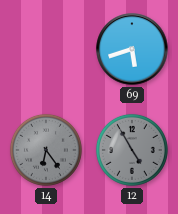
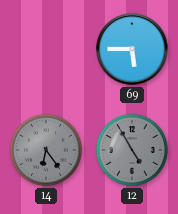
69: 5:42 -> 5:45 (132, 49)
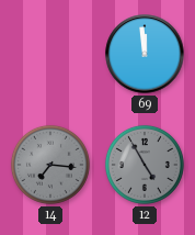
69: 5:45 -> 11:59 (145, 54)
14: 6:24 -> 7:16 (50, 165)
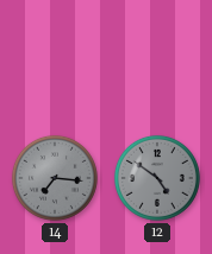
69: 11:59 -> none (145, 54)
12: 4:55 -> 4:51 (157, 178)
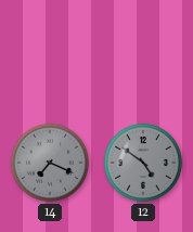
14: 7:16 -> 7:19 (50, 163)
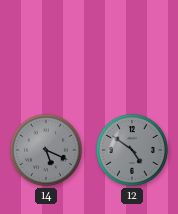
14: 7:19 -> 5:19 (46, 150)
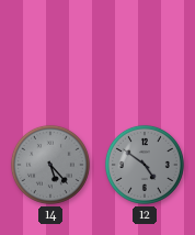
14: 5:19 -> 5:23 (50, 165)
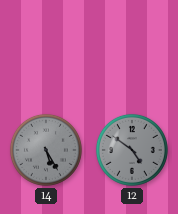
14: 5:23 -> 5:25 (46, 150)
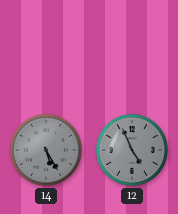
12: 4:51 -> 4:56 (132, 150)
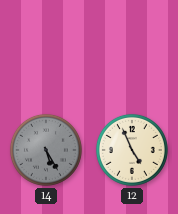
12 dial: grey -> cream (132, 150)
